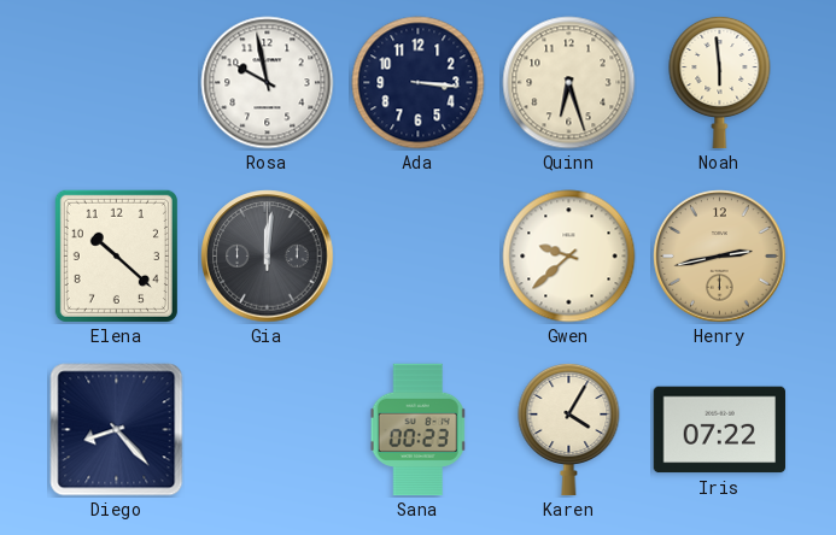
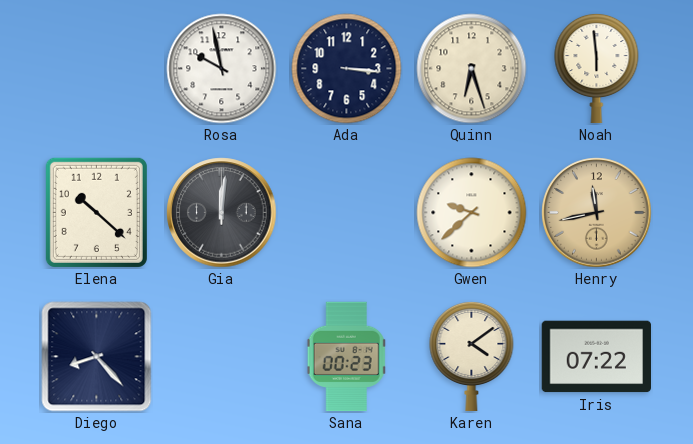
Henry: 2:43 -> 11:43 (597, 213)
Karen: 4:05 -> 4:09 (472, 356)
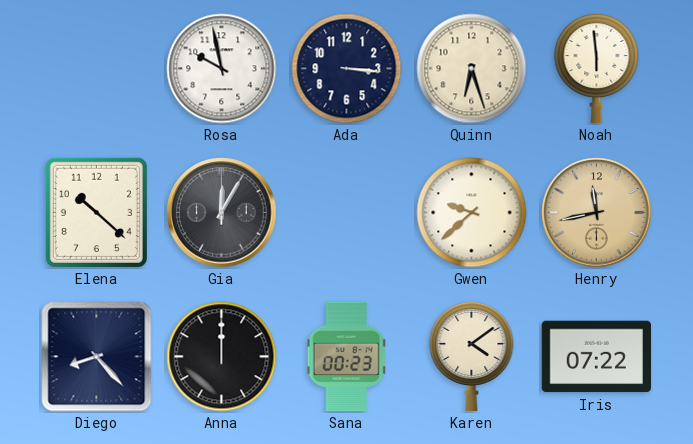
Gia: 12:01 -> 12:05 (222, 213)
Anna: none -> 12:00 (222, 357)
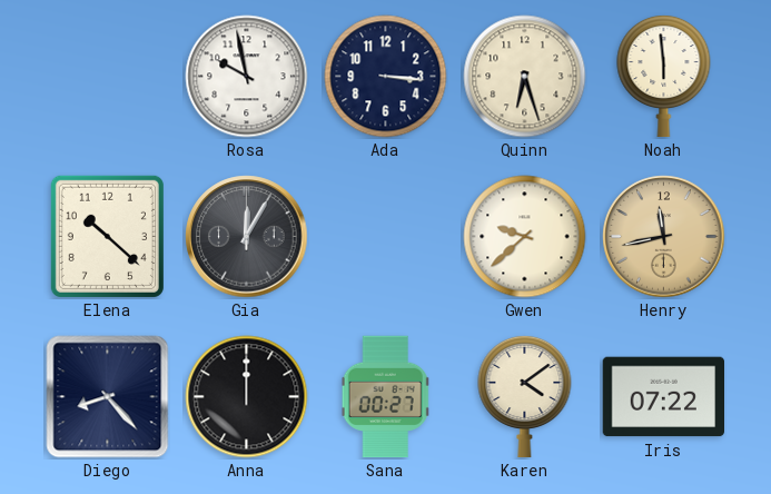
Sana: 00:23 -> 00:27 (386, 397)
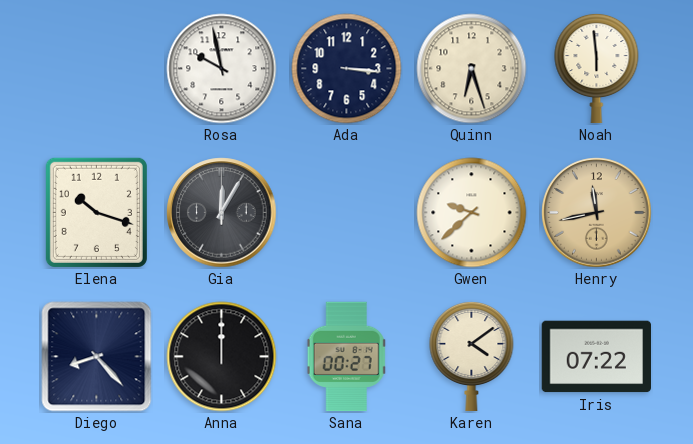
Elena: 10:22 -> 10:18 (96, 212)
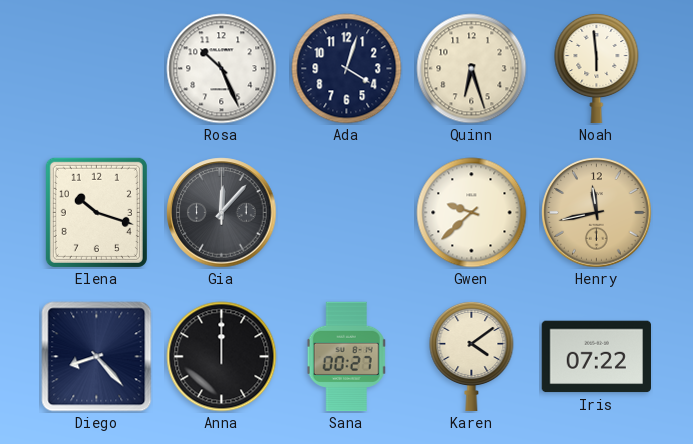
Rosa: 9:58 -> 10:26 (222, 69)
Ada: 3:16 -> 4:03 (347, 69)
Gia: 12:05 -> 12:07 (222, 213)
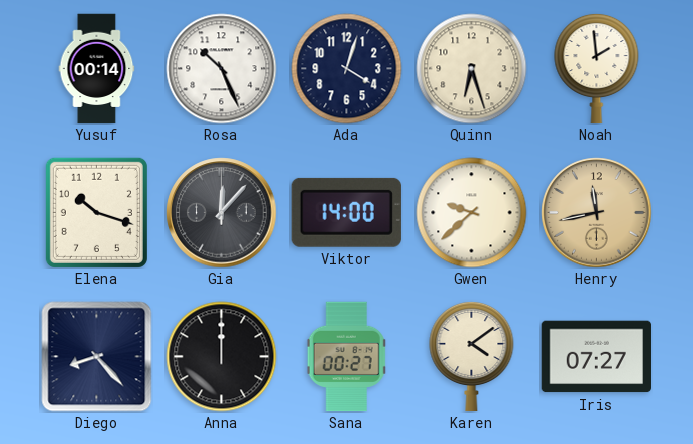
Yusuf: none -> 00:14 (97, 69)
Noah: 5:59 -> 1:59 (597, 68)
Viktor: none -> 14:00 (346, 212)
Iris: 07:22 -> 07:27 (597, 357)
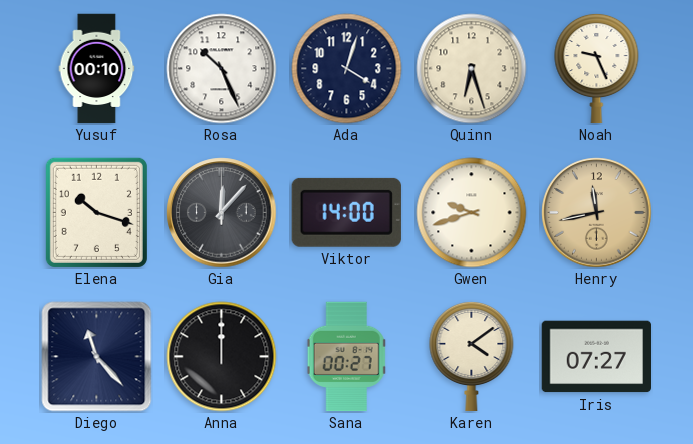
Yusuf: 00:14 -> 00:10 (97, 69)
Noah: 1:59 -> 9:26 (597, 68)
Gwen: 9:38 -> 9:42 (472, 213)
Diego: 8:23 -> 11:23 (97, 357)
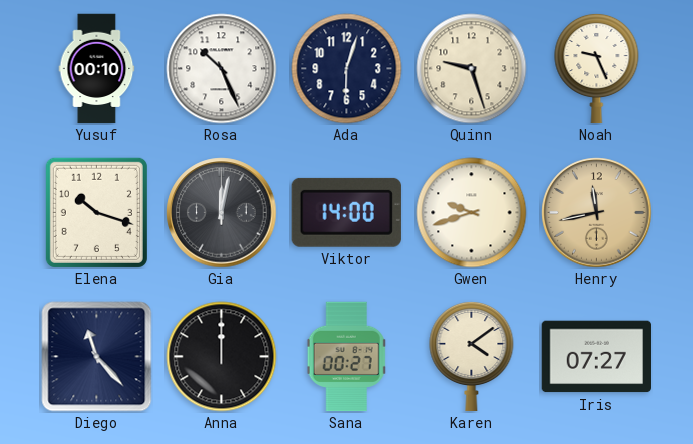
Ada: 4:03 -> 6:03 (347, 69)
Quinn: 6:27 -> 9:27 (472, 69)
Gia: 12:07 -> 12:02 (222, 213)
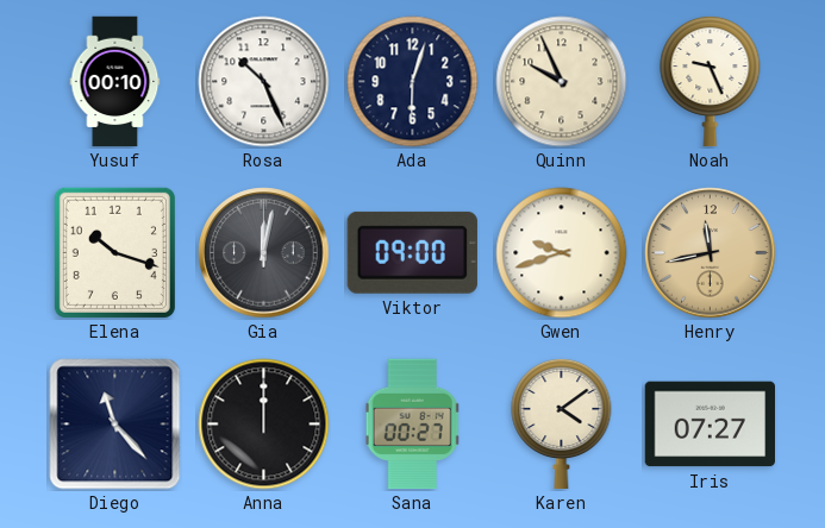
Quinn: 9:27 -> 9:56 (562, 82)
Viktor: 14:00 -> 09:00 (412, 252)
